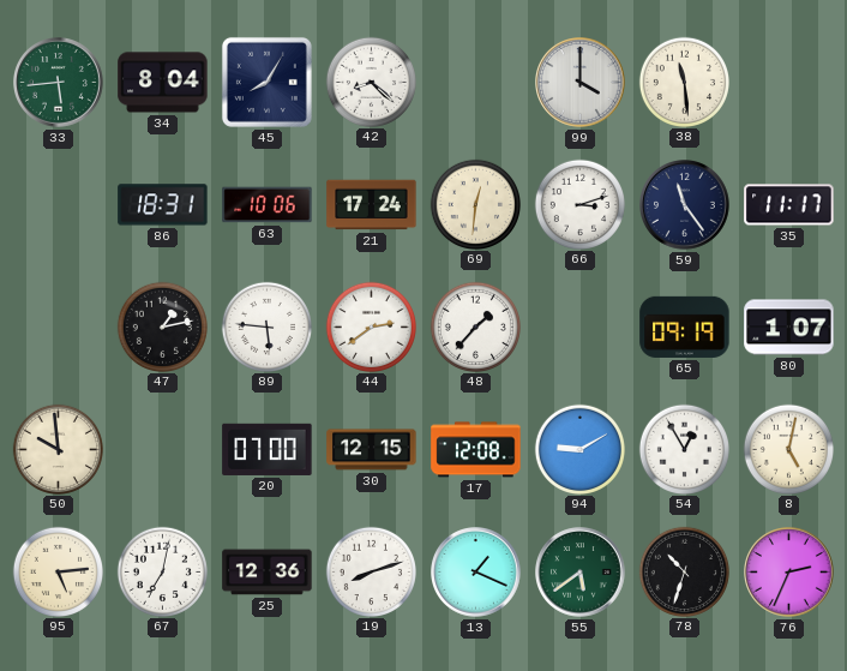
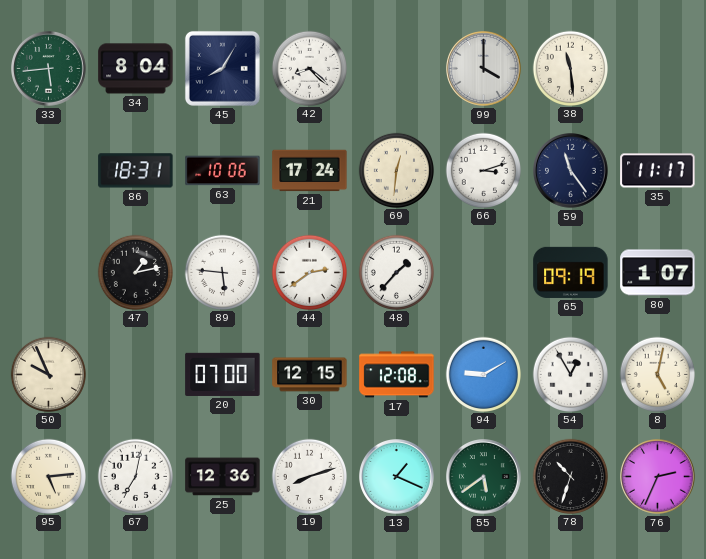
50: 9:59 -> 9:56 (48, 374)
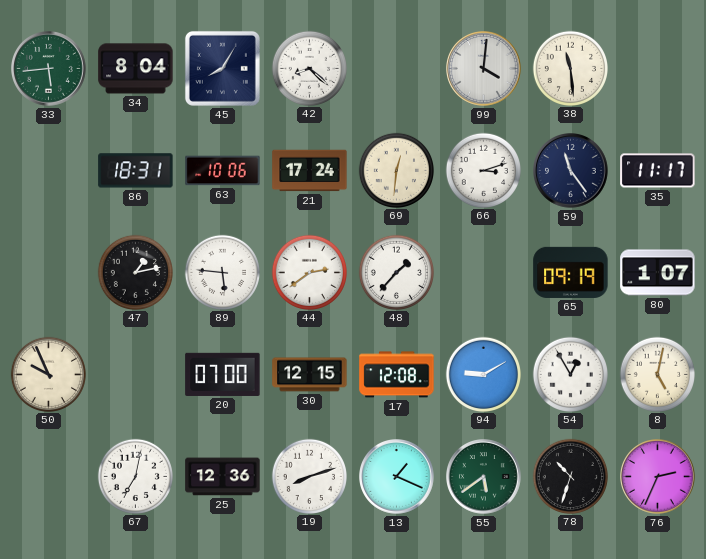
99: 4:00 -> 4:01 (484, 69)
95: 5:14 -> none (48, 476)
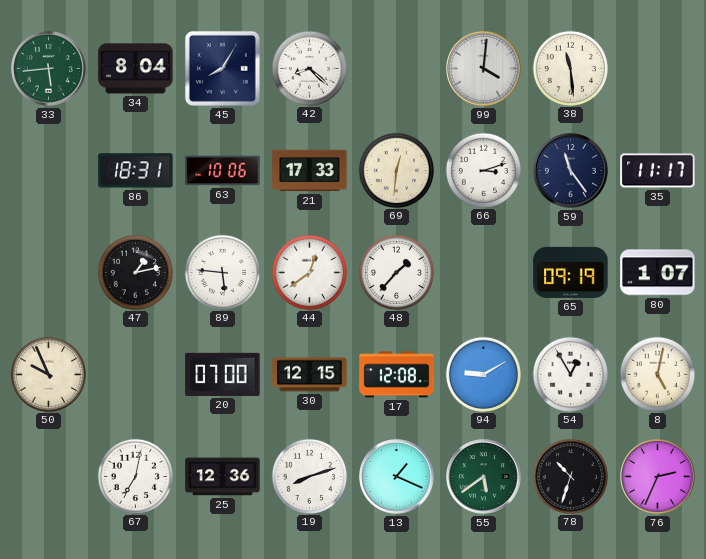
21: 17:24 -> 17:33 (310, 171)
44: 2:39 -> 12:39 (309, 272)
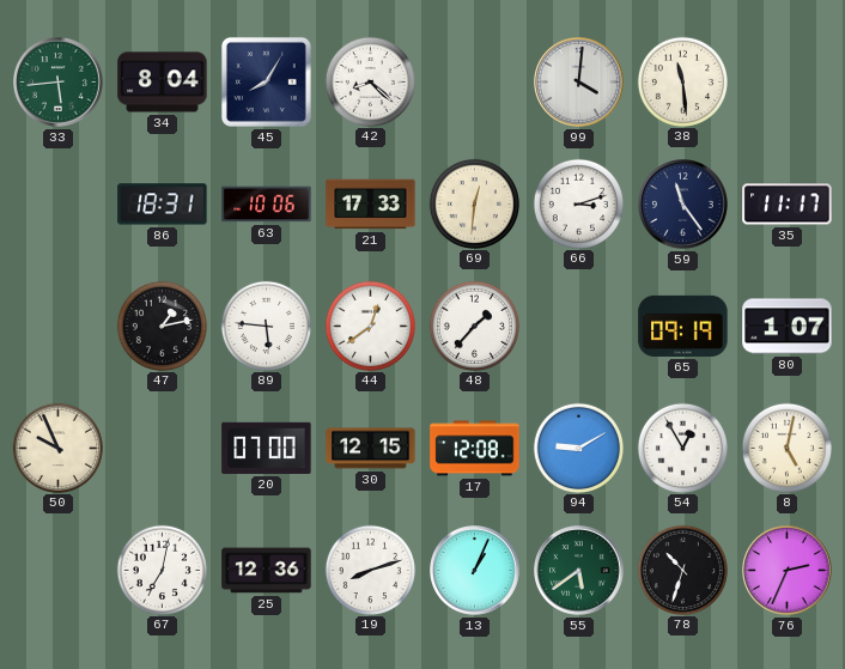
13: 1:19 -> 1:04 (475, 571)
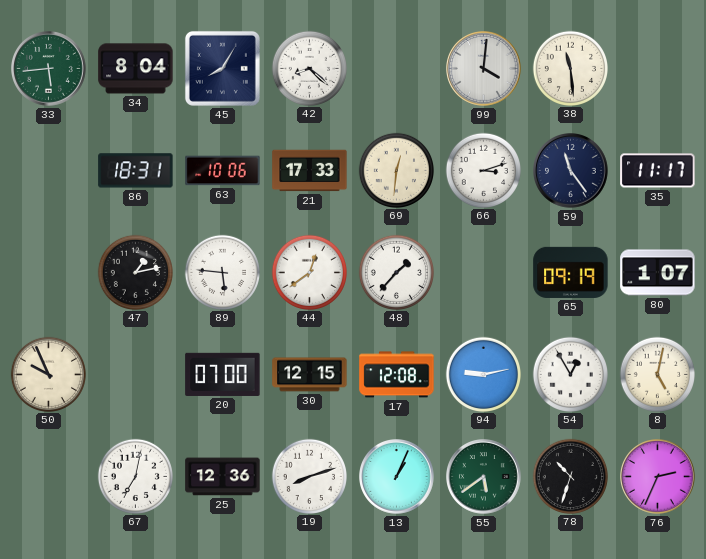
94: 9:10 -> 9:13 (483, 374)
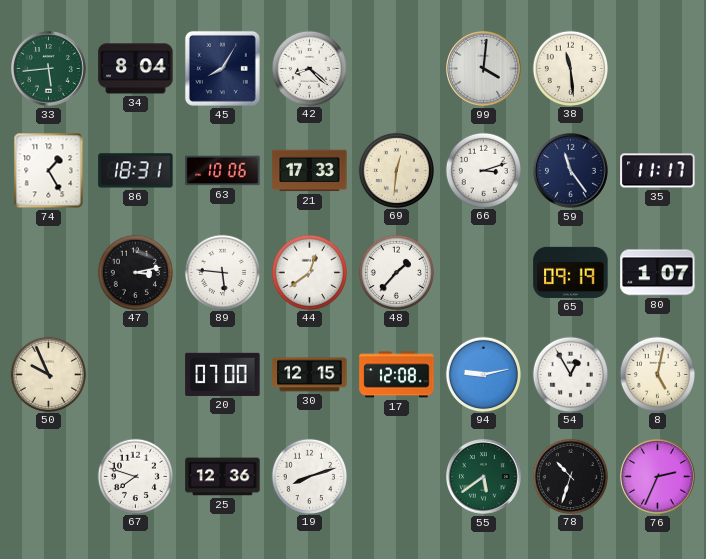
74: none -> 1:25 (49, 171)
47: 1:13 -> 3:13 (135, 272)
67: 7:02 -> 7:48 (135, 476)
13: 1:04 -> none (397, 477)
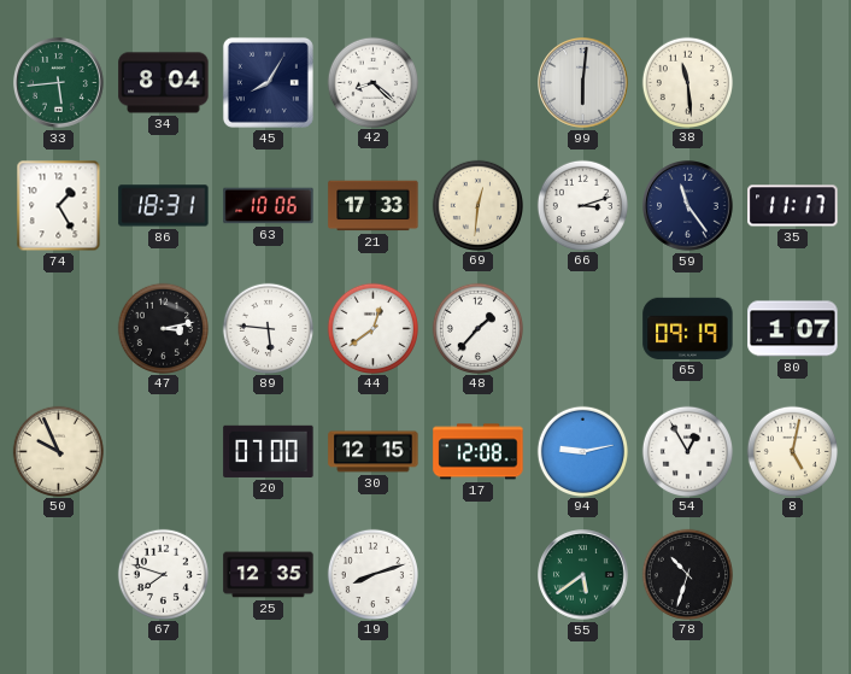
99: 4:01 -> 6:01 (583, 83)
25: 12:36 -> 12:35 (269, 575)
76: 2:34 -> none (658, 477)
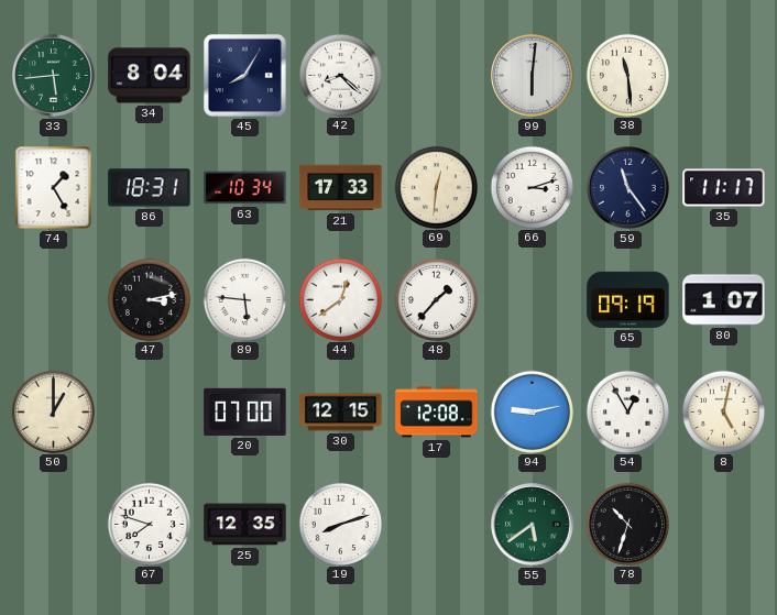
63: 10:06 -> 10:34 (245, 188)
50: 9:56 -> 1:00 (53, 411)
